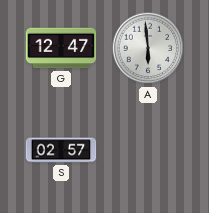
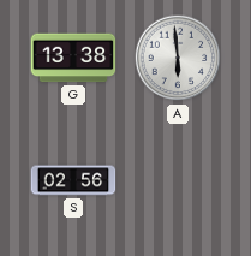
G: 12:47 -> 13:38 (73, 58)
S: 02:57 -> 02:56 (73, 180)
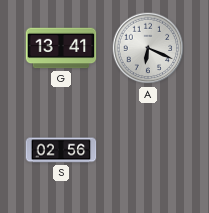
G: 13:38 -> 13:41 (61, 48)
A: 5:59 -> 6:19 (148, 48)
